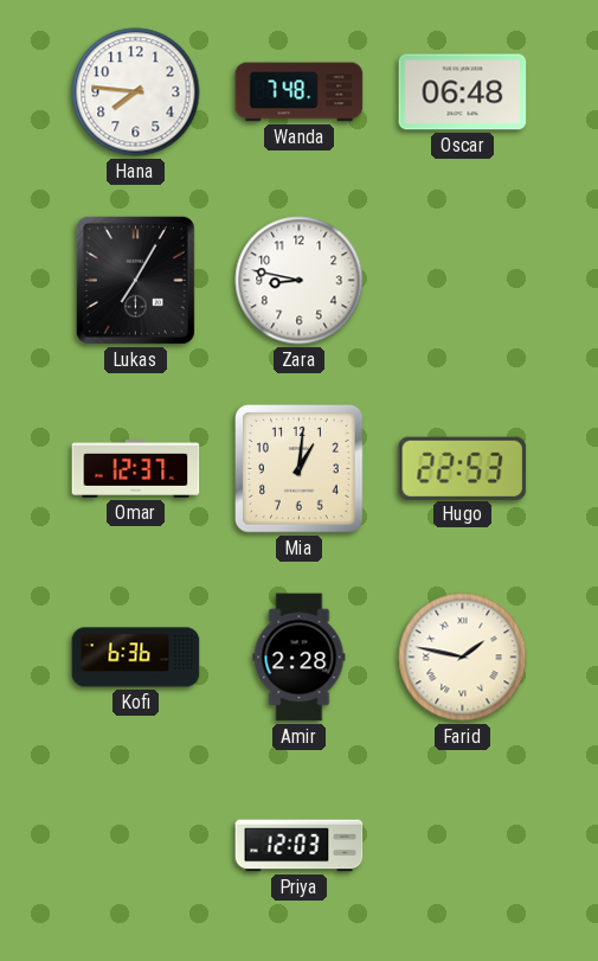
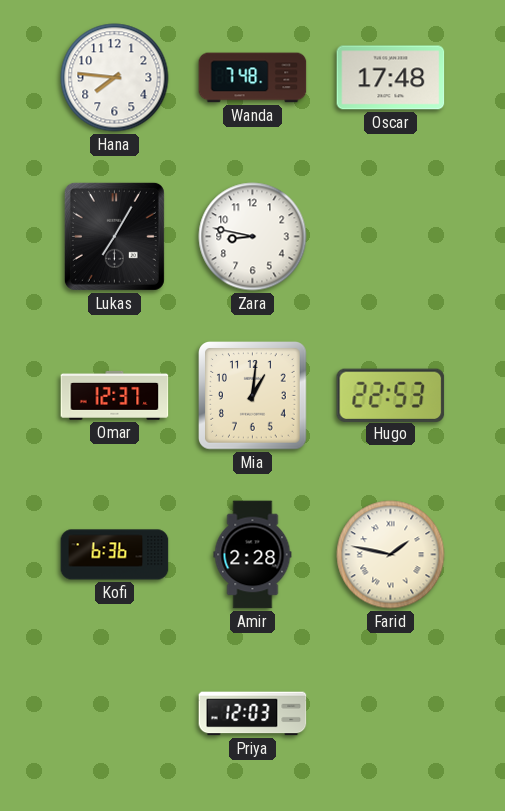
Oscar: 06:48 -> 17:48 (391, 78)
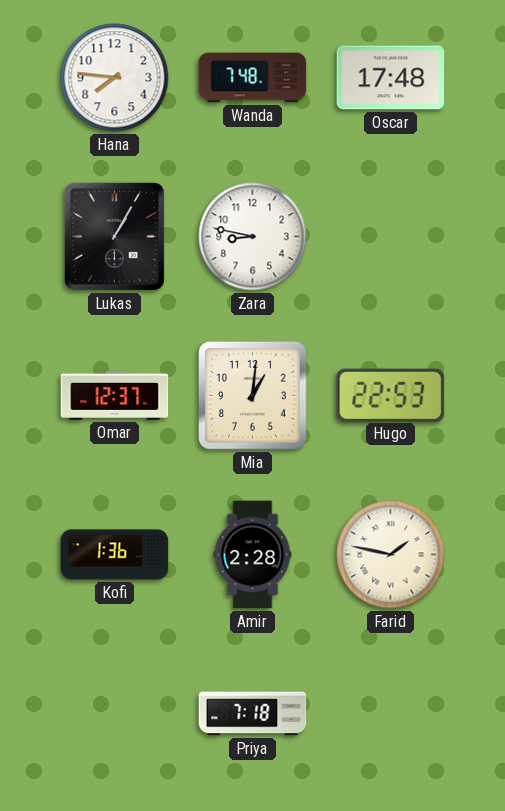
Lukas: 7:05 -> 1:05 (114, 236)
Kofi: 6:36 -> 1:36 (115, 555)
Priya: 12:03 -> 7:18 (253, 714)
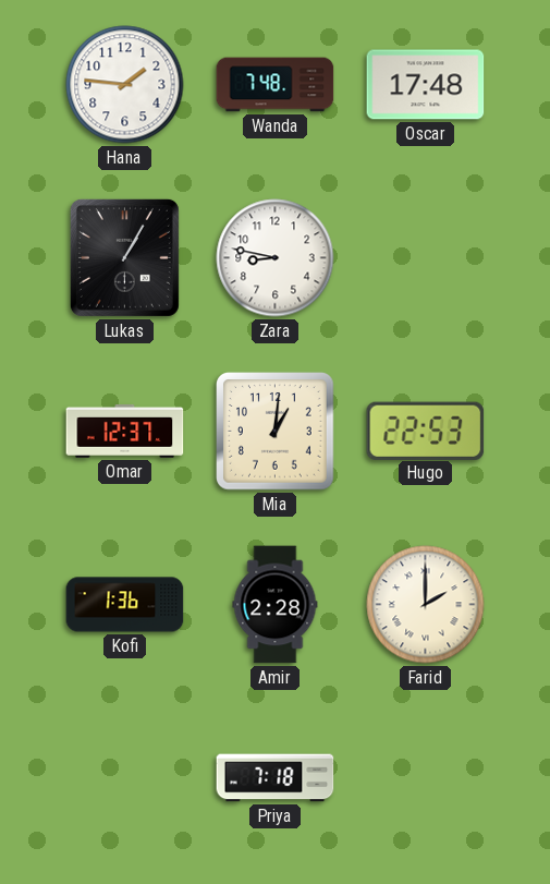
Hana: 7:46 -> 1:46 (125, 85)
Farid: 1:47 -> 2:00 (426, 605)
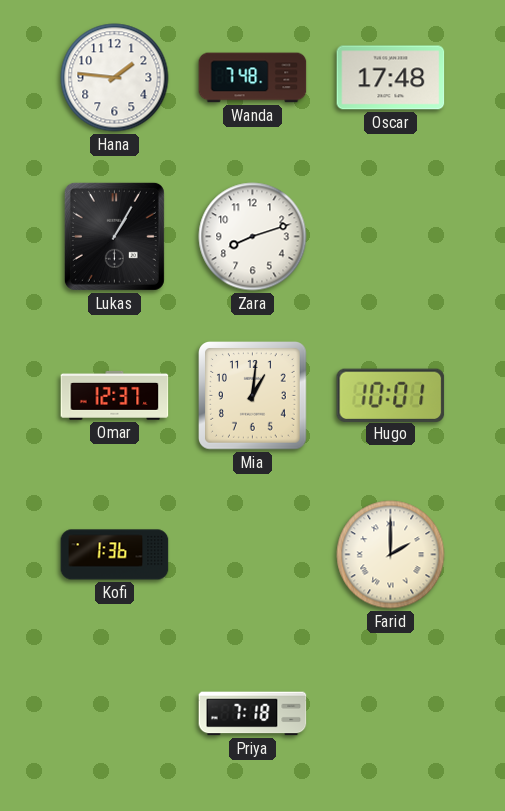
Zara: 8:47 -> 8:12 (253, 237)
Hugo: 22:53 -> 10:01 (391, 395)
Amir: 2:28 -> none (276, 605)
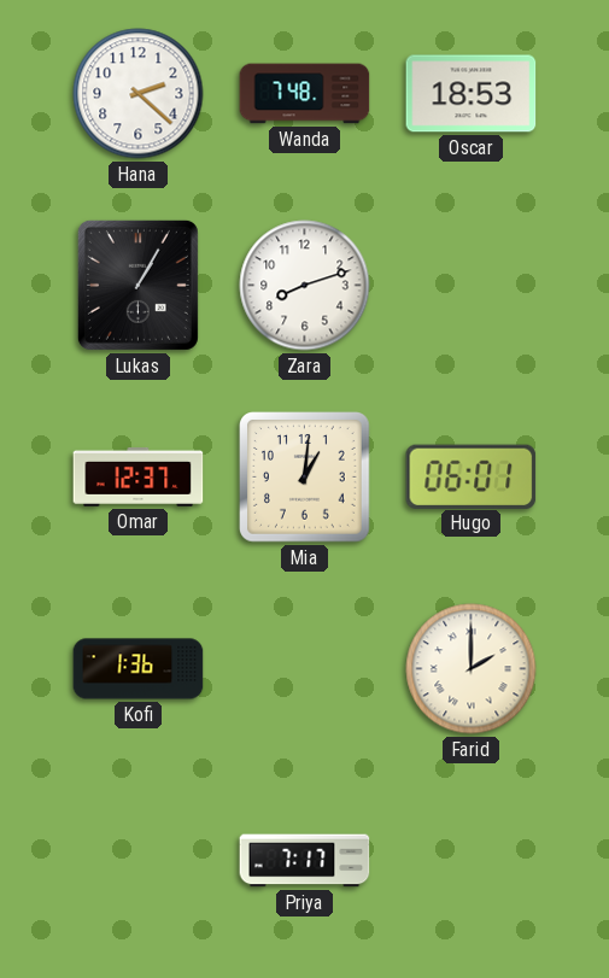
Hana: 1:46 -> 2:22 (139, 94)
Oscar: 17:48 -> 18:53 (472, 94)
Hugo: 10:01 -> 06:01 (472, 476)
Priya: 7:18 -> 7:17 (305, 861)
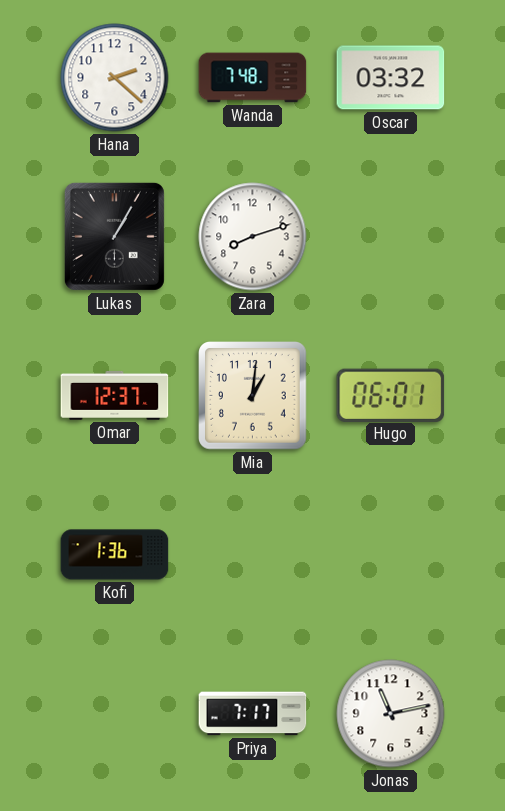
Oscar: 18:53 -> 03:32 (391, 78)
Farid: 2:00 -> none (472, 669)
Jonas: none -> 11:13 (391, 714)
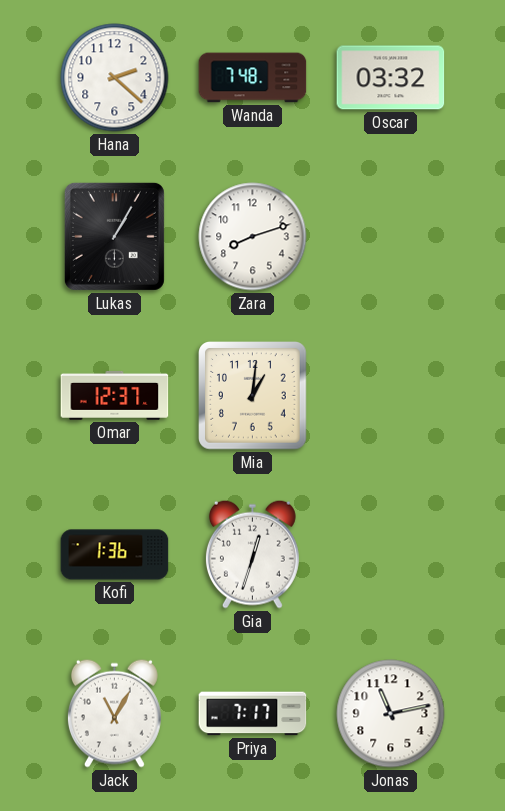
Hugo: 06:01 -> none (391, 395)
Gia: none -> 12:33 (252, 554)
Jack: none -> 11:05 (114, 713)
